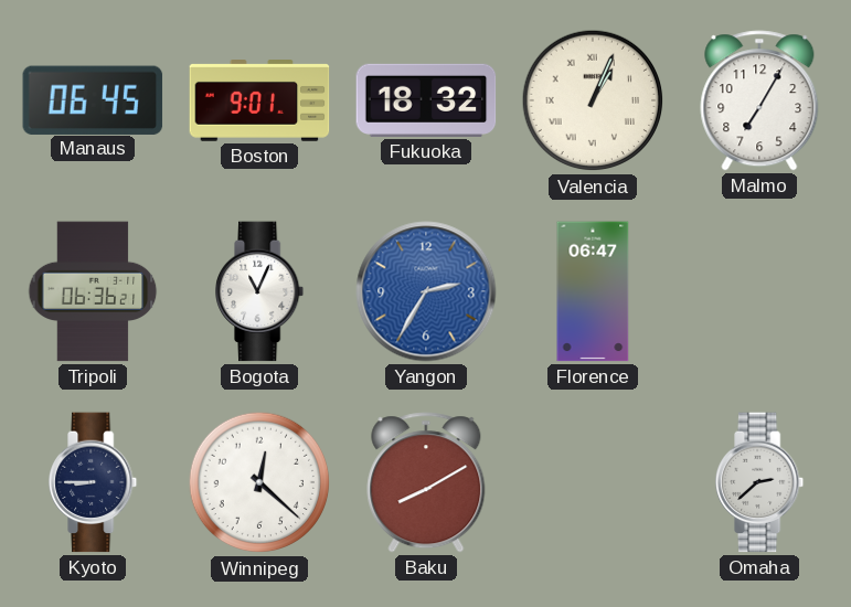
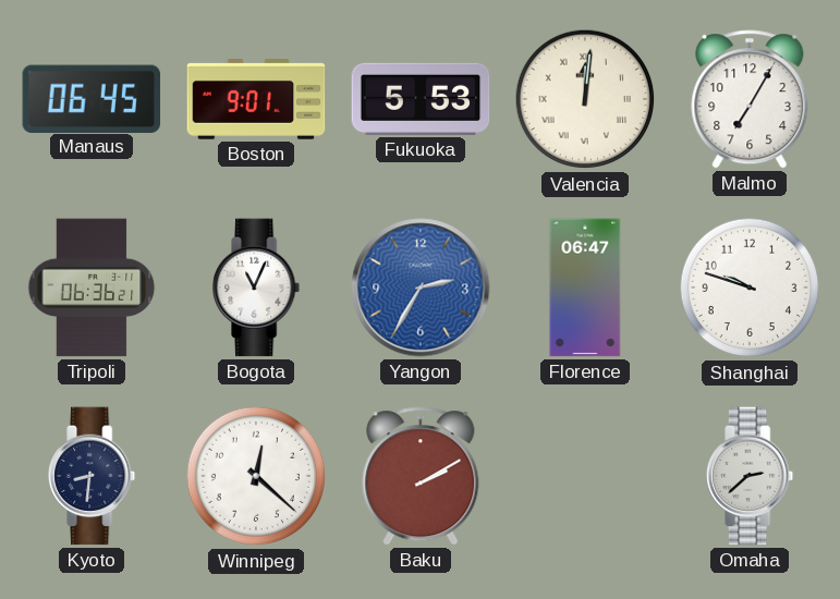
Fukuoka: 18:32 -> 5:53 (421, 99)
Valencia: 1:04 -> 12:01 (585, 99)
Shanghai: none -> 9:48 (750, 288)
Kyoto: 8:45 -> 8:31 (93, 476)
Baku: 8:10 -> 2:10 (421, 476)
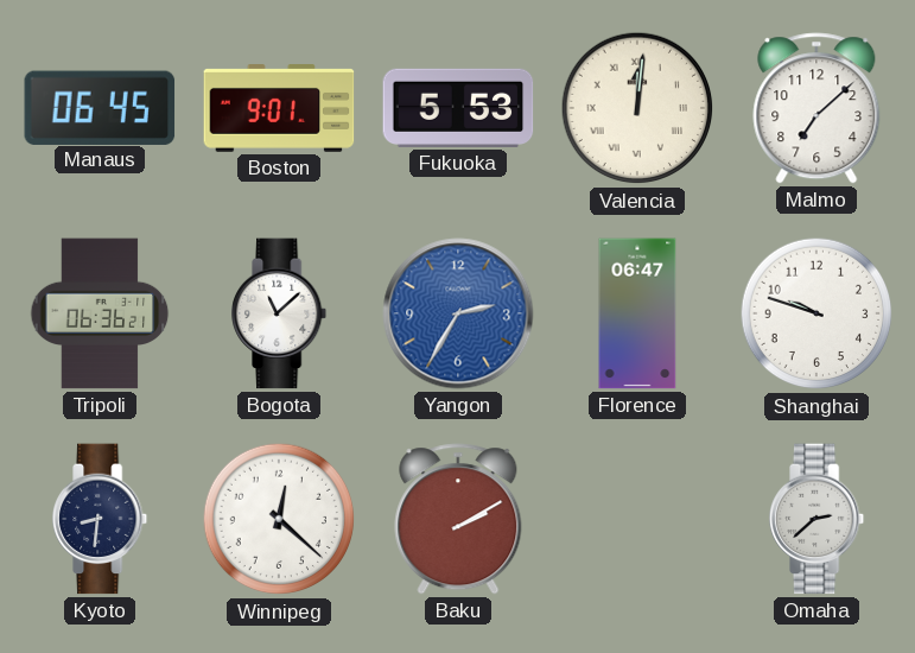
Malmo: 7:05 -> 7:08 (816, 108)
Bogota: 11:04 -> 11:08 (280, 313)
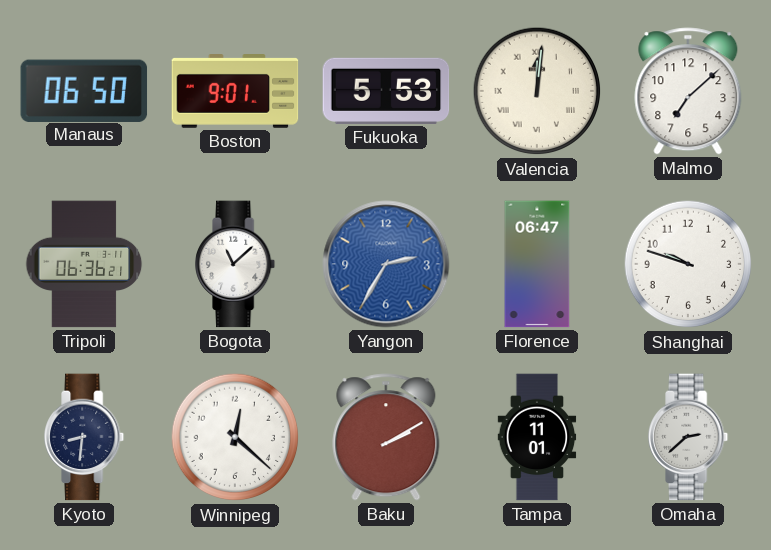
Manaus: 06:45 -> 06:50 (84, 90)
Tampa: none -> 11:01 (537, 437)
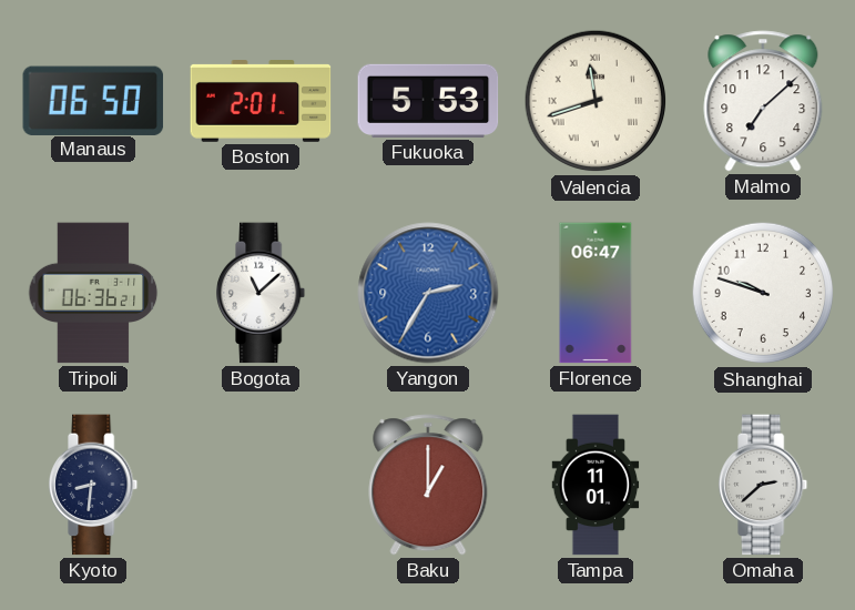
Boston: 9:01 -> 2:01 (261, 101)
Valencia: 12:01 -> 11:42 (596, 101)
Winnipeg: 12:22 -> none (235, 437)
Baku: 2:10 -> 1:00 (428, 485)
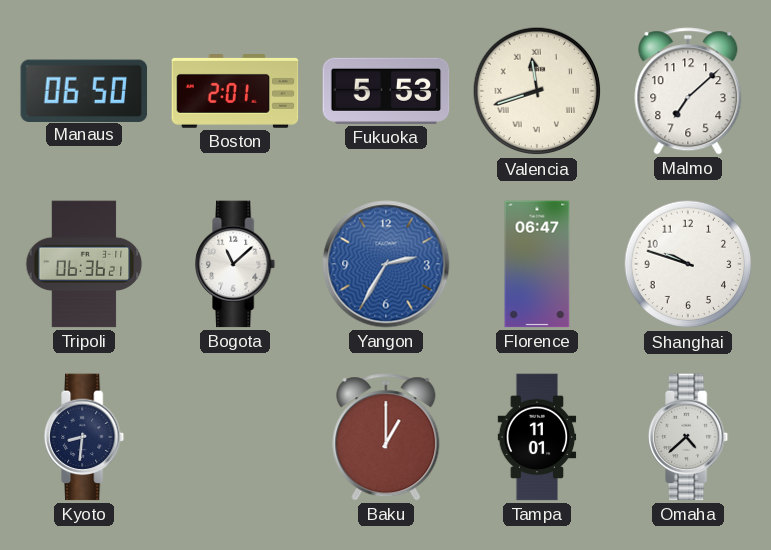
Omaha: 2:38 -> 4:38 (689, 437)
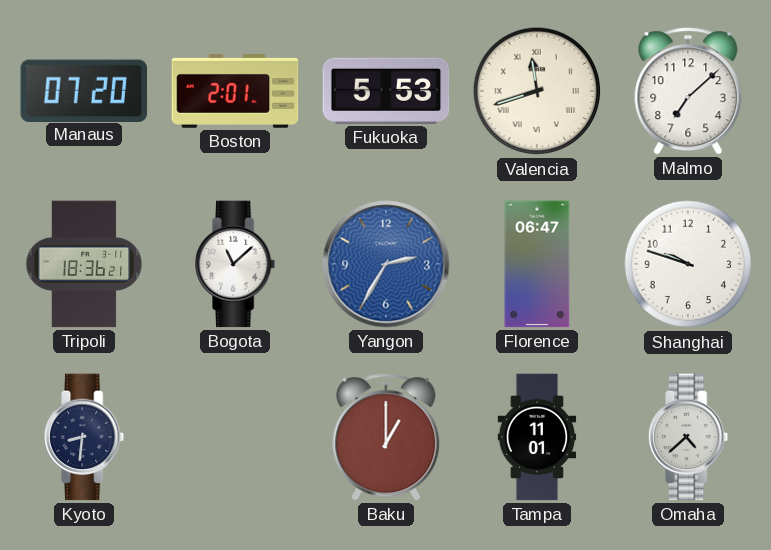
Manaus: 06:50 -> 07:20 (84, 90)
Tripoli: 06:36 -> 18:36 (84, 264)
